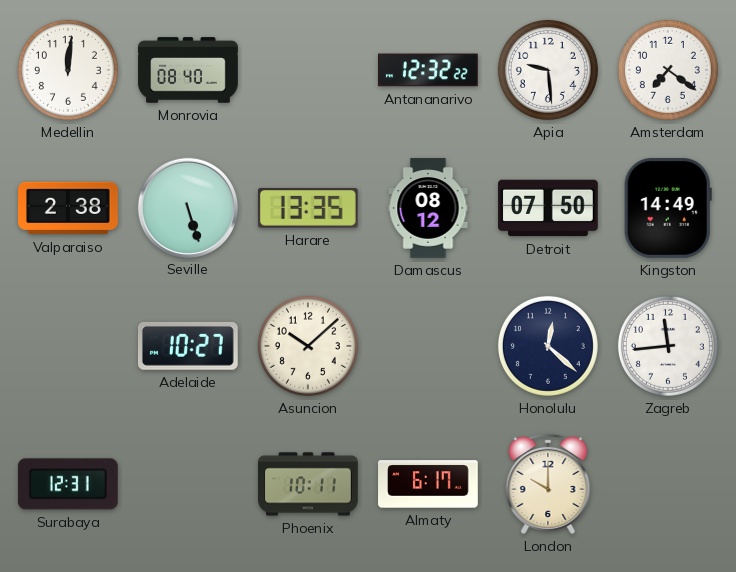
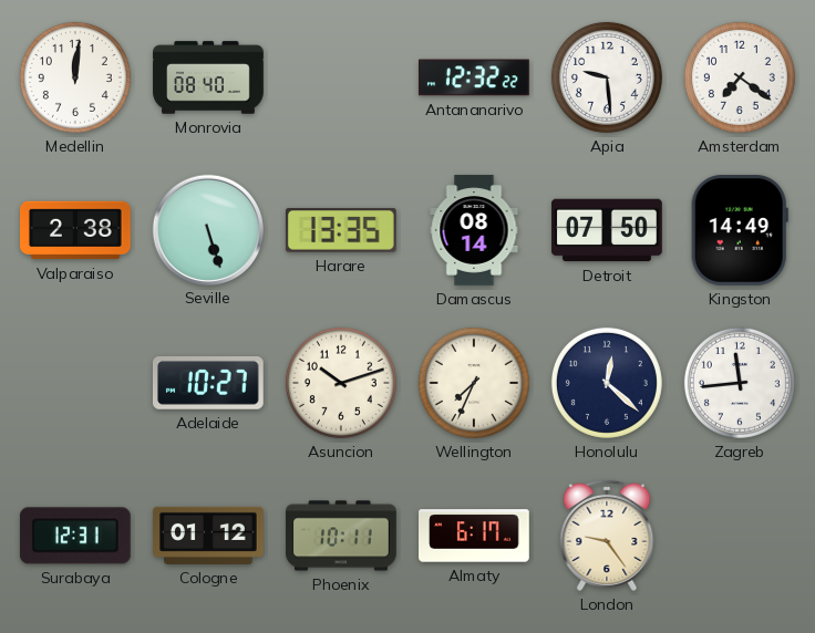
Damascus: 08:12 -> 08:14 (474, 230)
Asuncion: 10:08 -> 10:12 (341, 383)
Wellington: none -> 7:34 (474, 383)
Cologne: none -> 01:12 (208, 536)
London: 10:00 -> 9:24 (607, 536)
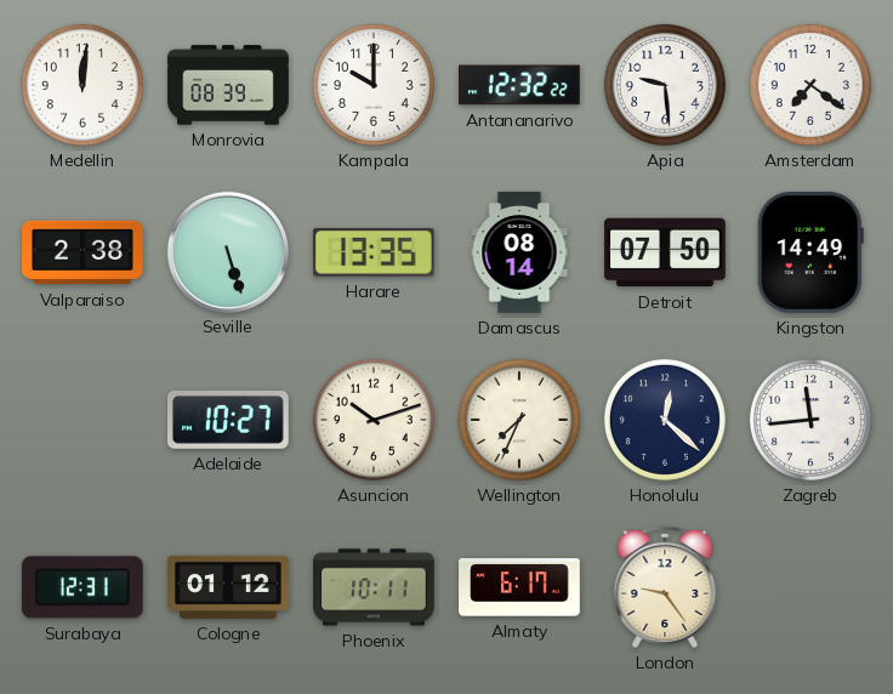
Monrovia: 08:40 -> 08:39 (228, 85)
Kampala: none -> 10:00 (374, 85)
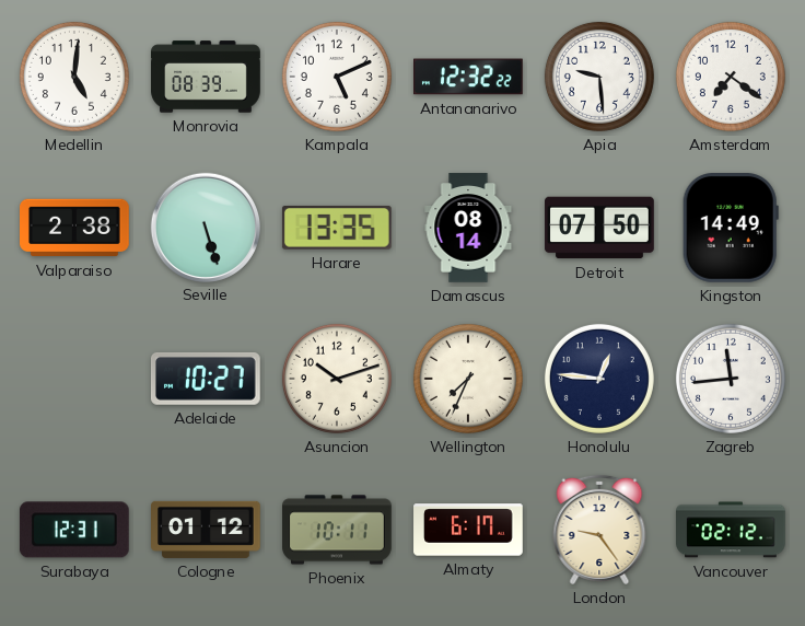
Medellin: 12:01 -> 5:01 (74, 77)
Kampala: 10:00 -> 5:11 (337, 77)
Honolulu: 12:22 -> 12:46 (599, 379)
Vancouver: none -> 02:12 (731, 530)
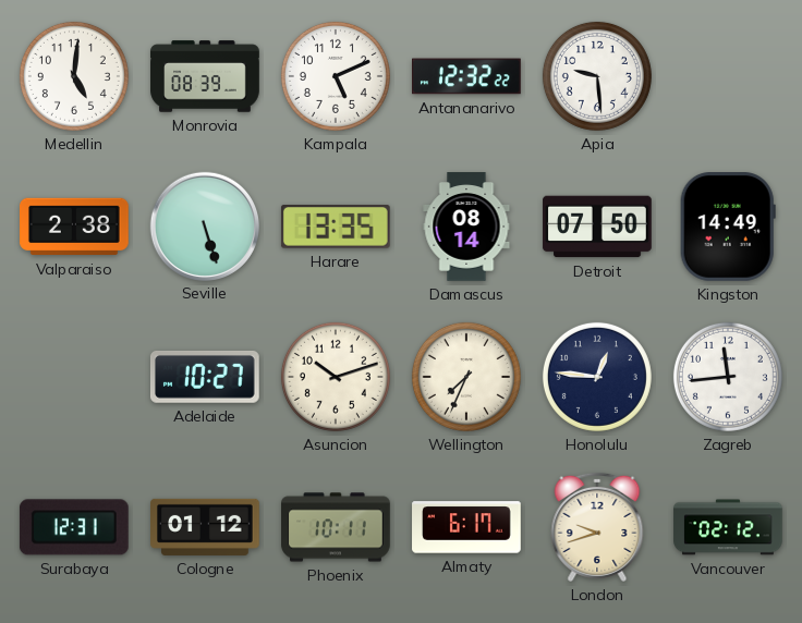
Amsterdam: 7:21 -> none (731, 77)
London: 9:24 -> 9:42 (597, 527)
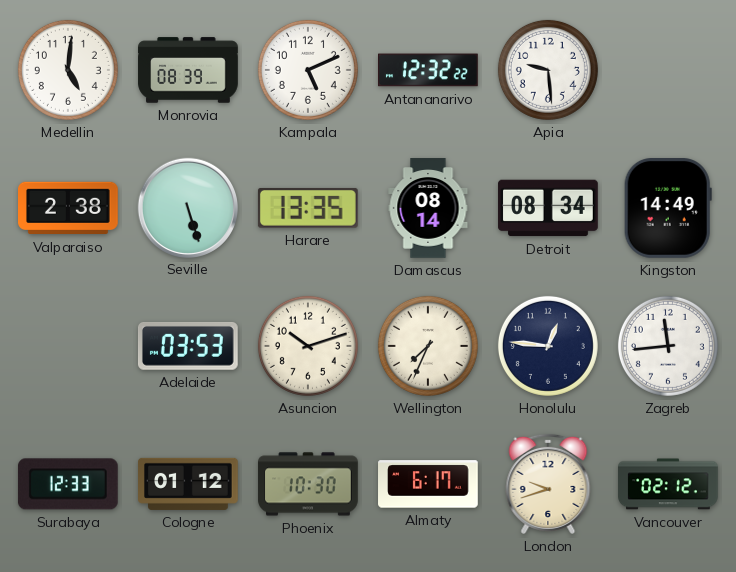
Detroit: 07:50 -> 08:34 (548, 208)
Adelaide: 10:27 -> 03:53 (188, 346)
Surabaya: 12:31 -> 12:33 (68, 484)
Phoenix: 10:11 -> 10:30 (308, 484)
